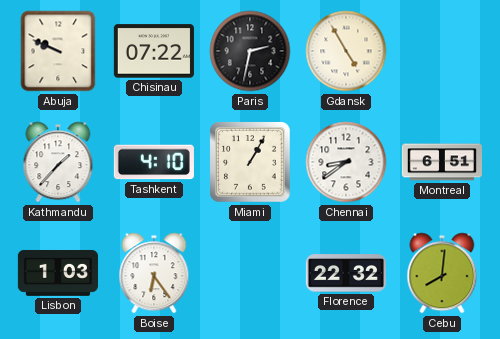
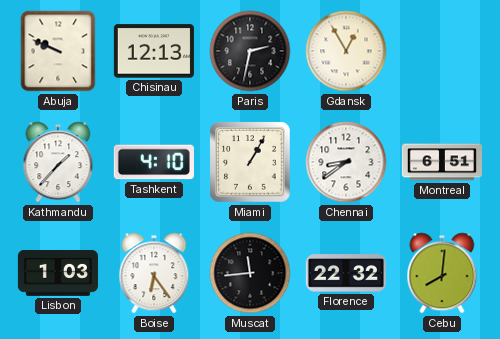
Chisinau: 07:22 -> 12:13 (154, 51)
Gdansk: 4:55 -> 12:55 (346, 51)
Muscat: none -> 11:44 (250, 273)
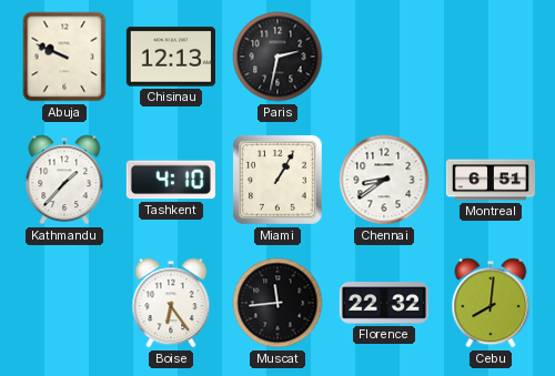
Gdansk: 12:55 -> none (346, 51)
Lisbon: 1:03 -> none (58, 273)
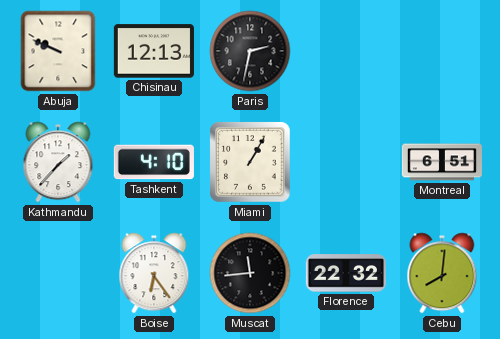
Chennai: 8:39 -> none (384, 180)
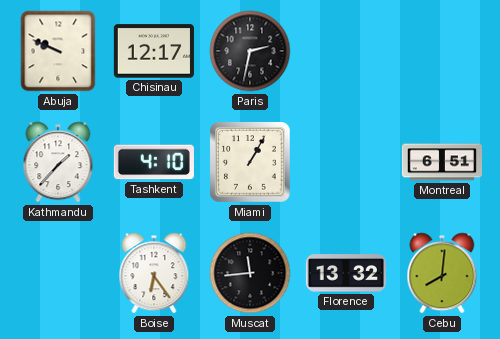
Chisinau: 12:13 -> 12:17 (154, 51)
Florence: 22:32 -> 13:32 (346, 273)
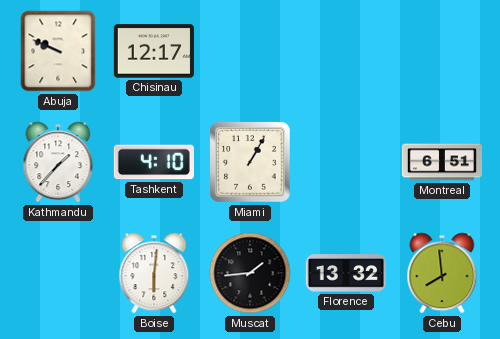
Paris: 2:32 -> none (250, 51)
Boise: 6:24 -> 6:01 (154, 273)
Muscat: 11:44 -> 1:44 (250, 273)
Cebu: 8:01 -> 7:59 (442, 273)
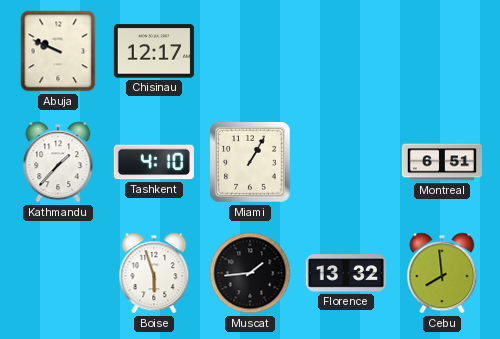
Boise: 6:01 -> 5:57 (154, 273)
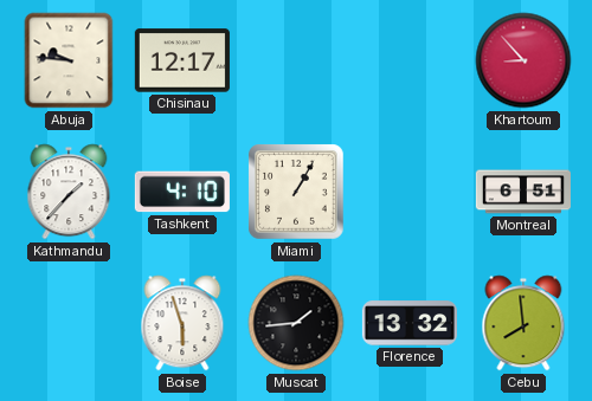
Abuja: 9:49 -> 9:46 (69, 60)
Khartoum: none -> 8:53 (523, 60)
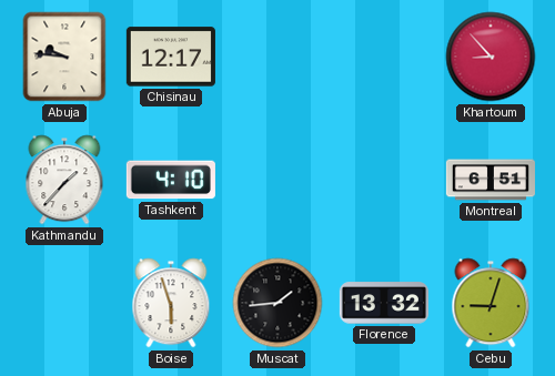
Miami: 1:05 -> none (296, 192)
Cebu: 7:59 -> 9:03 (491, 303)
